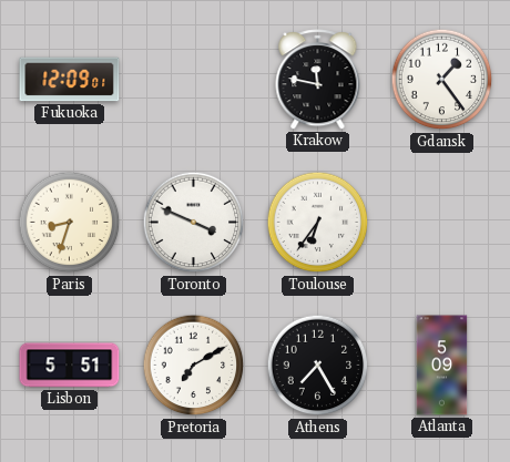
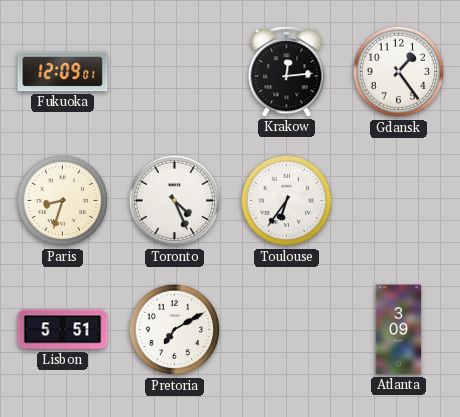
Krakow: 11:47 -> 12:14 (287, 72)
Toronto: 3:49 -> 4:26 (175, 201)
Athens: 7:25 -> none (318, 366)
Atlanta: 5:09 -> 3:09 (399, 330)
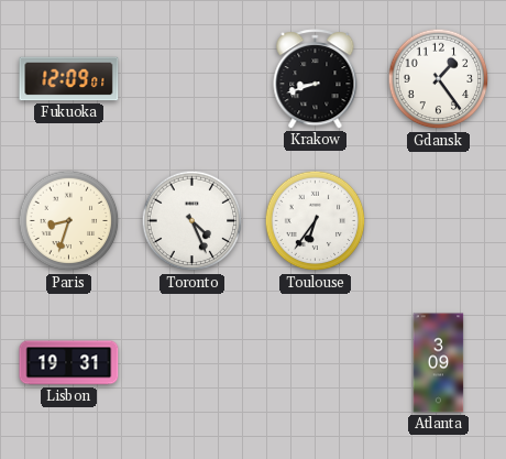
Krakow: 12:14 -> 8:42 (316, 79)
Lisbon: 5:51 -> 19:31 (69, 363)
Pretoria: 7:10 -> none (175, 330)
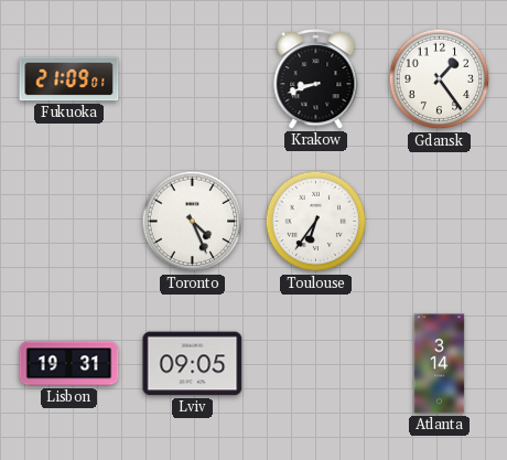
Fukuoka: 12:09 -> 21:09 (69, 79)
Paris: 8:33 -> none (69, 221)
Lviv: none -> 09:05 (193, 364)
Atlanta: 3:09 -> 3:14 (440, 364)
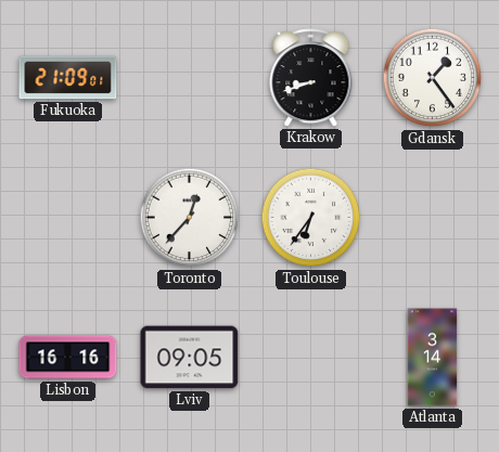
Toronto: 4:26 -> 12:37 (190, 218)
Lisbon: 19:31 -> 16:16 (68, 358)
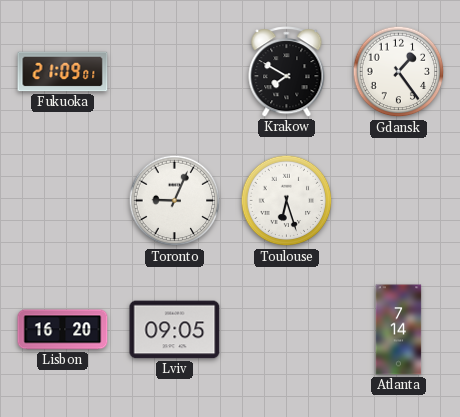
Krakow: 8:42 -> 7:50 (287, 72)
Toronto: 12:37 -> 9:04 (175, 201)
Toulouse: 6:36 -> 6:27 (287, 201)
Lisbon: 16:16 -> 16:20 (63, 330)
Atlanta: 3:14 -> 7:14 (399, 330)
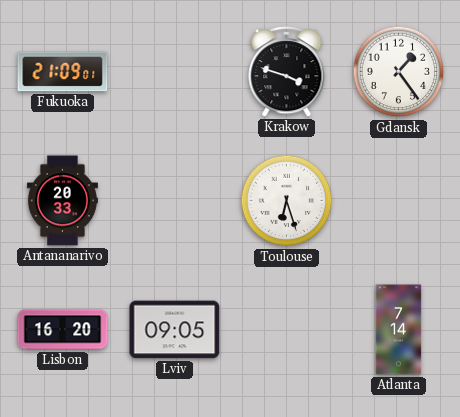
Krakow: 7:50 -> 3:48 (287, 72)
Antananarivo: none -> 20:33 (62, 201)
Toronto: 9:04 -> none (175, 201)
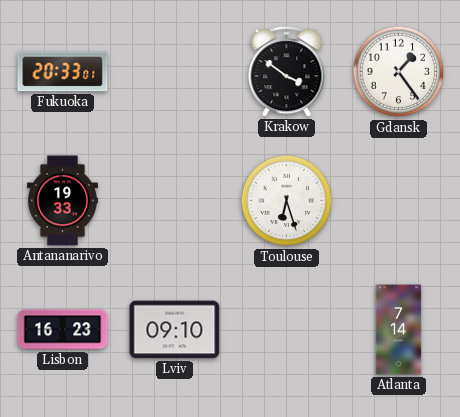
Fukuoka: 21:09 -> 20:33 (63, 72)
Krakow: 3:48 -> 3:51 (287, 72)
Antananarivo: 20:33 -> 19:33 (62, 201)
Lisbon: 16:20 -> 16:23 (63, 330)
Lviv: 09:05 -> 09:10 (175, 330)
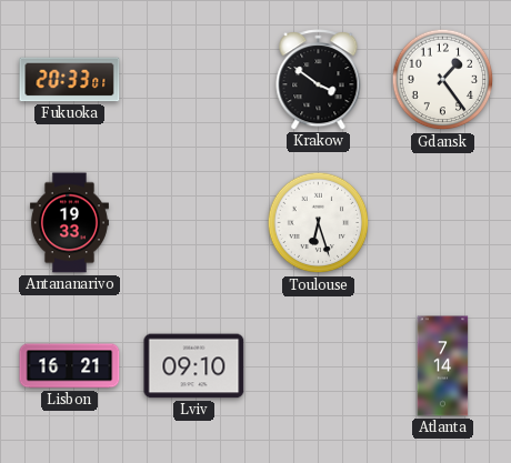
Lisbon: 16:23 -> 16:21 (70, 366)
